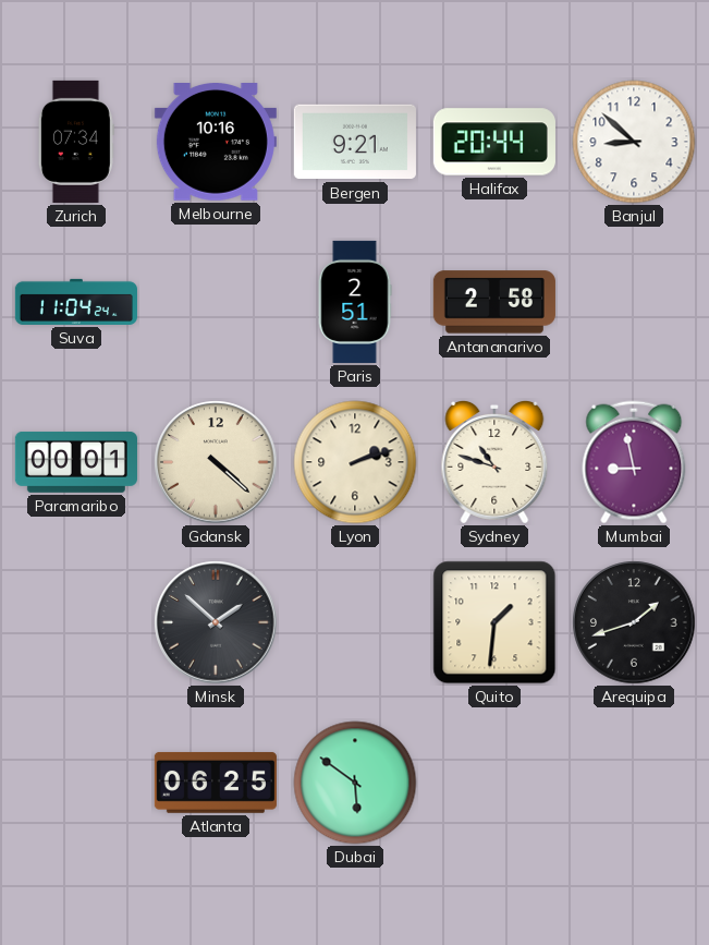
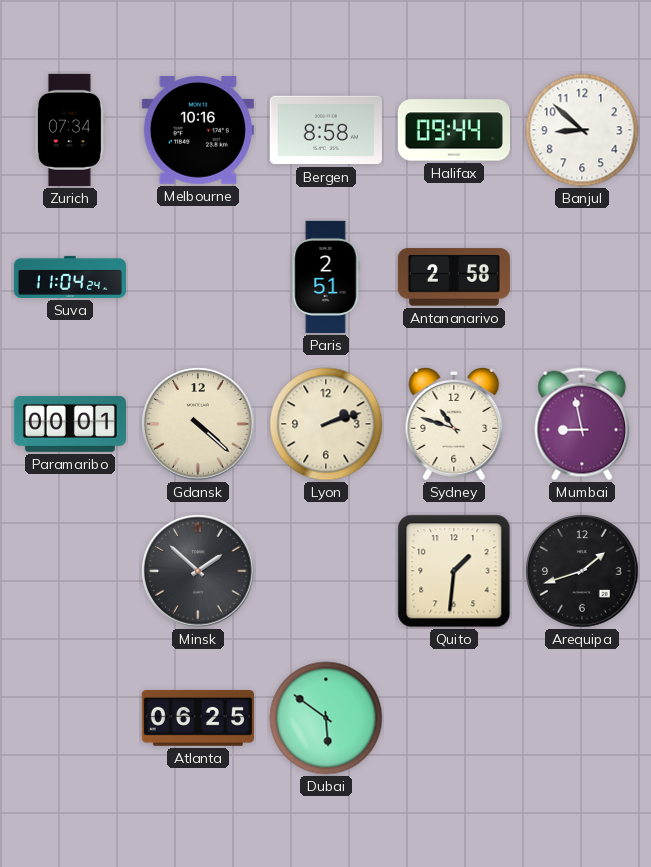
Bergen: 9:21 -> 8:58 (326, 130)
Halifax: 20:44 -> 09:44 (454, 130)
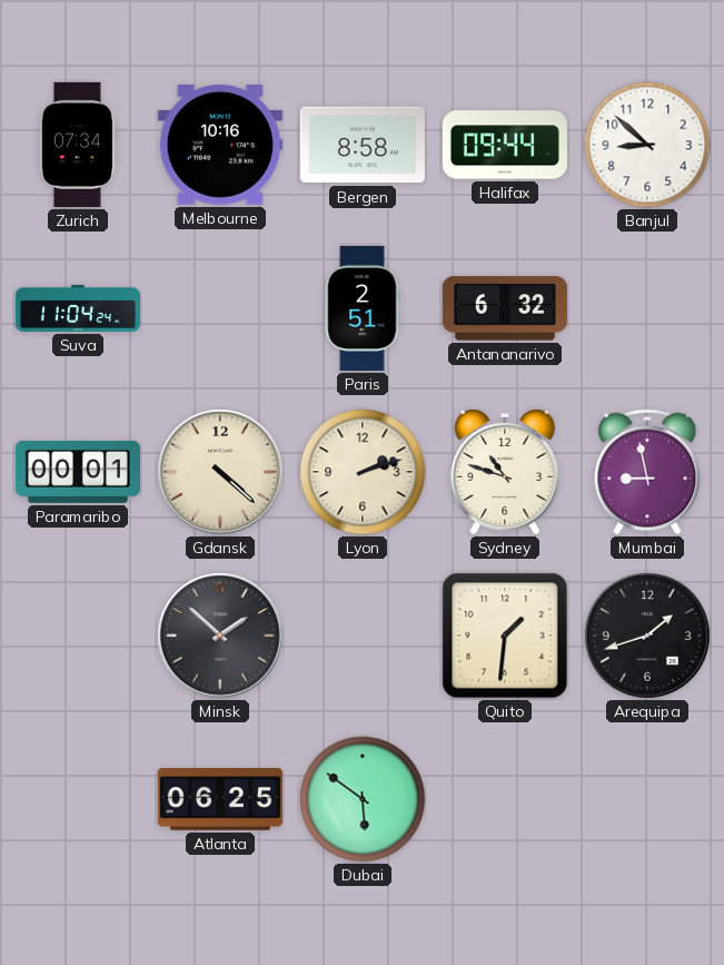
Antananarivo: 2:58 -> 6:32 (505, 308)
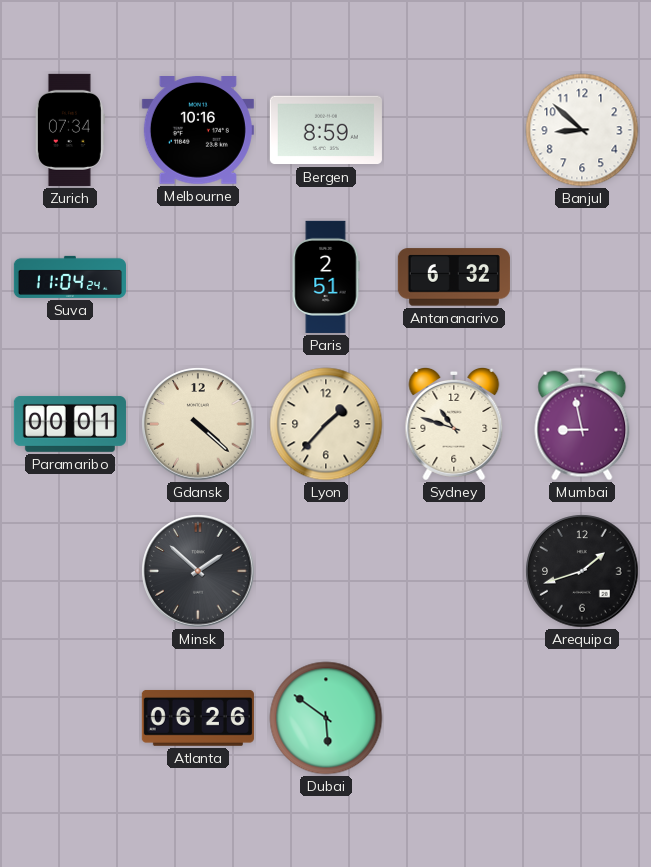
Bergen: 8:58 -> 8:59 (326, 130)
Halifax: 09:44 -> none (505, 145)
Lyon: 2:12 -> 1:37 (326, 424)
Quito: 1:31 -> none (505, 636)
Atlanta: 06:25 -> 06:26 (198, 718)
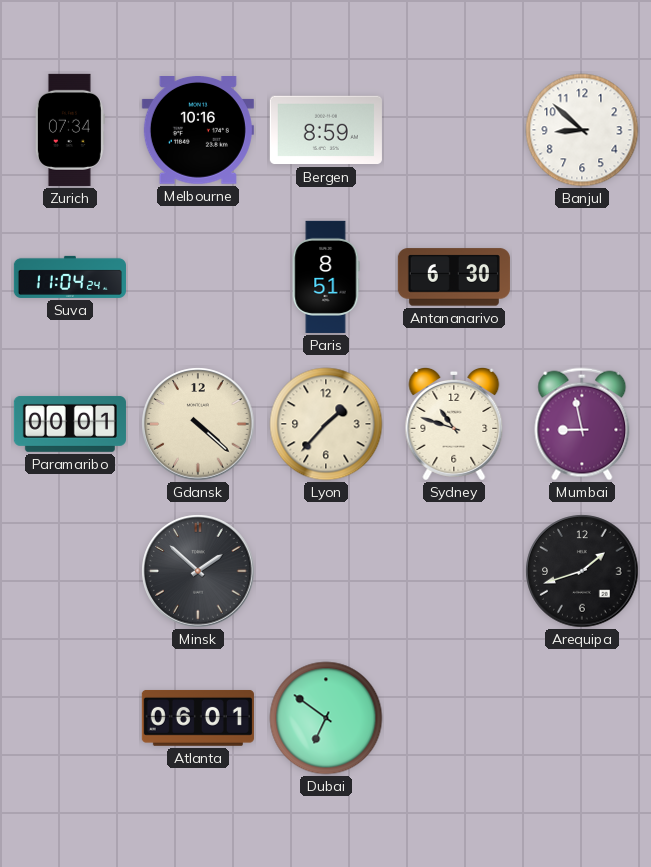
Paris: 2:51 -> 8:51 (326, 277)
Antananarivo: 6:32 -> 6:30 (454, 277)
Atlanta: 06:26 -> 06:01 (198, 718)
Dubai: 5:51 -> 6:51 (326, 718)
